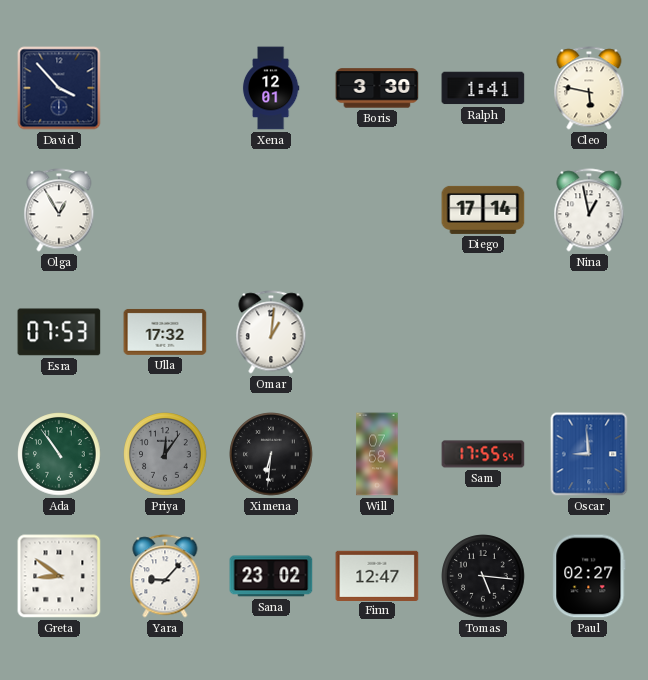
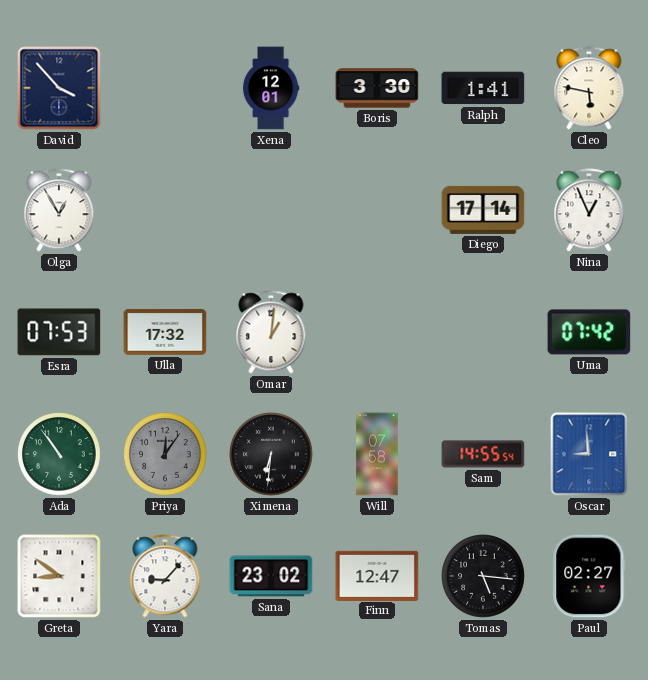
Nina: 12:58 -> 12:56 (589, 210)
Uma: none -> 07:42 (589, 332)
Sam: 17:55 -> 14:55 (483, 454)
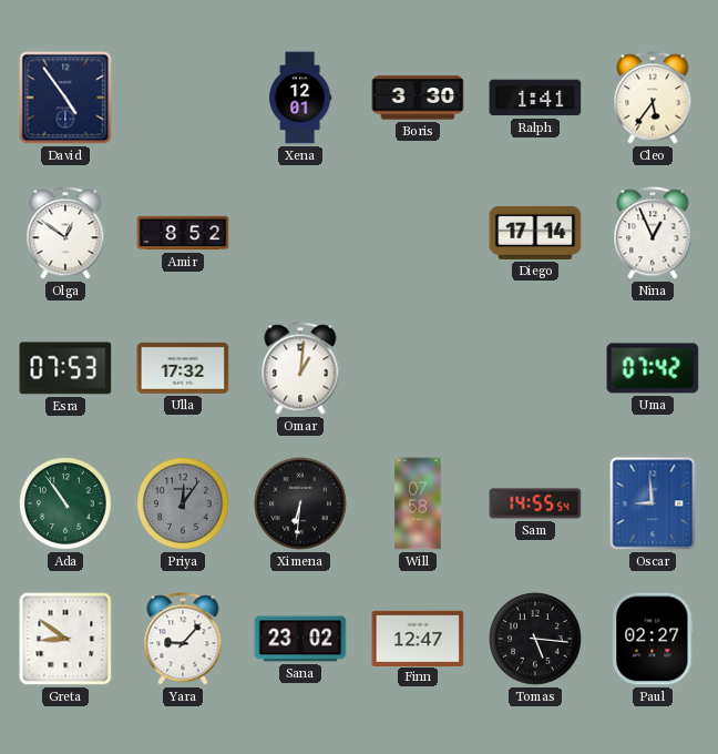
David: 3:53 -> 4:54 (65, 98)
Cleo: 5:47 -> 5:36 (653, 98)
Olga: 12:55 -> 12:51 (65, 233)
Amir: none -> 8:52 (183, 233)
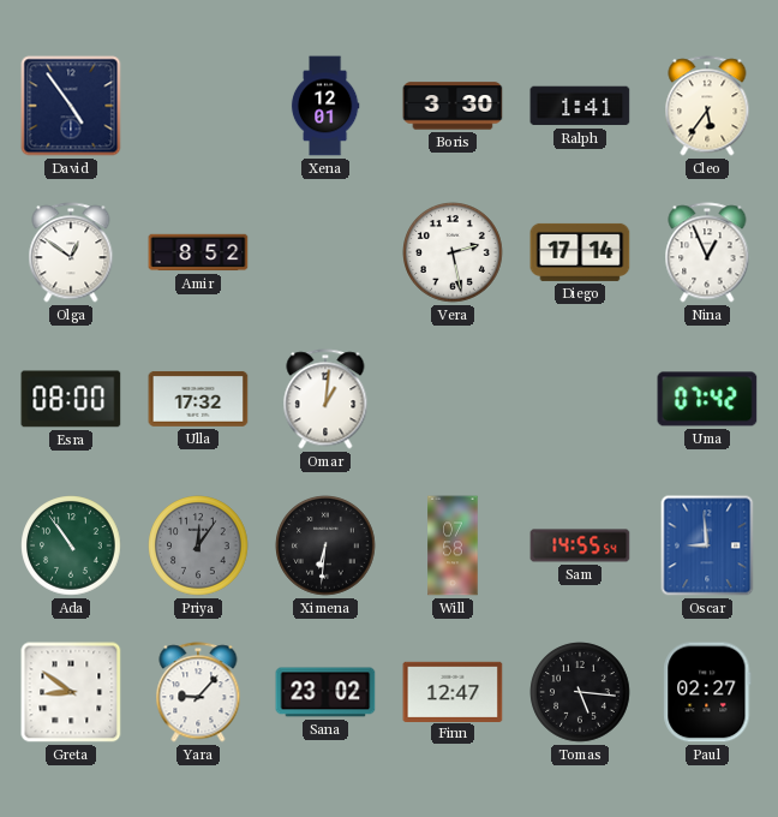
Vera: none -> 2:28 (453, 252)
Esra: 07:53 -> 08:00 (71, 399)
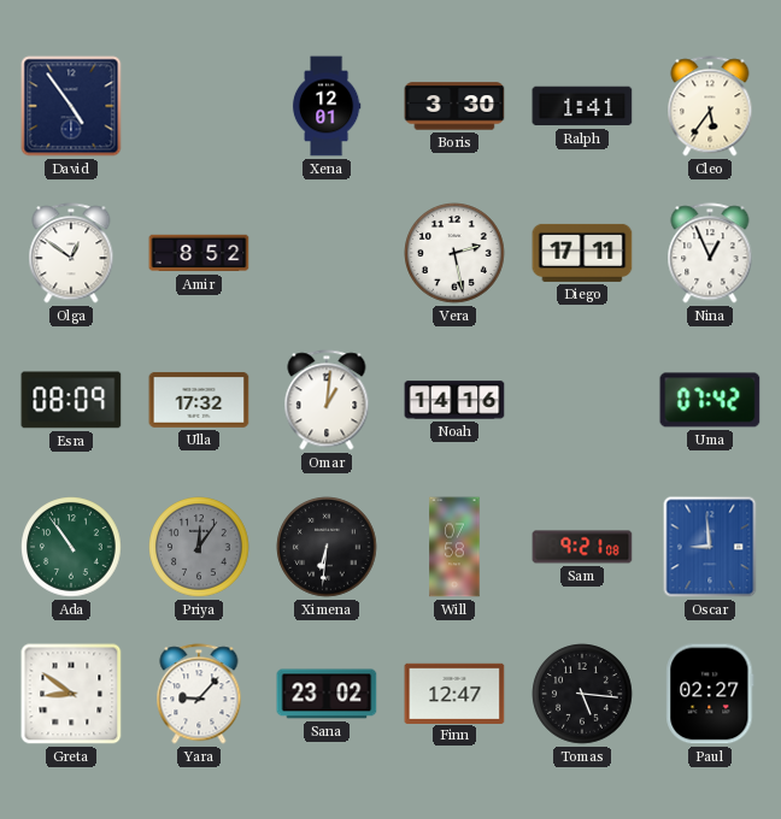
Diego: 17:14 -> 17:11 (582, 253)
Esra: 08:00 -> 08:09 (71, 400)
Noah: none -> 14:16 (454, 400)
Sam: 14:55 -> 9:21 (582, 547)
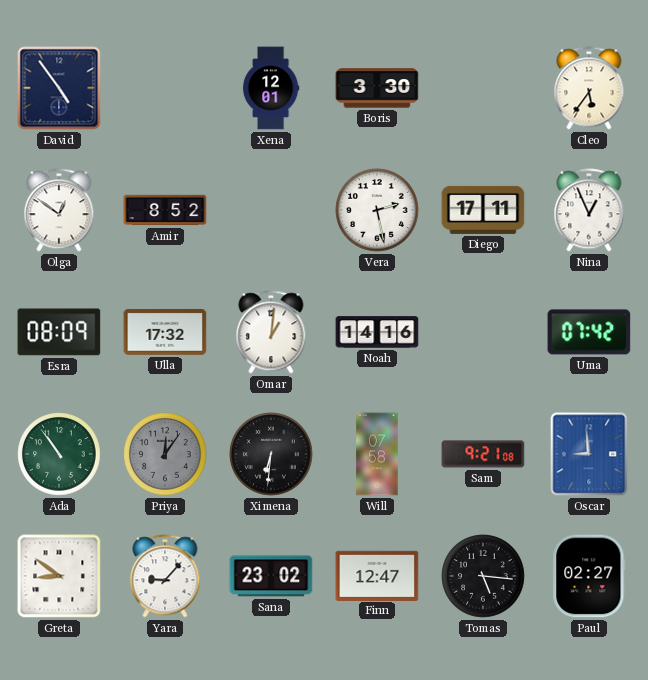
Ralph: 1:41 -> none (582, 106)
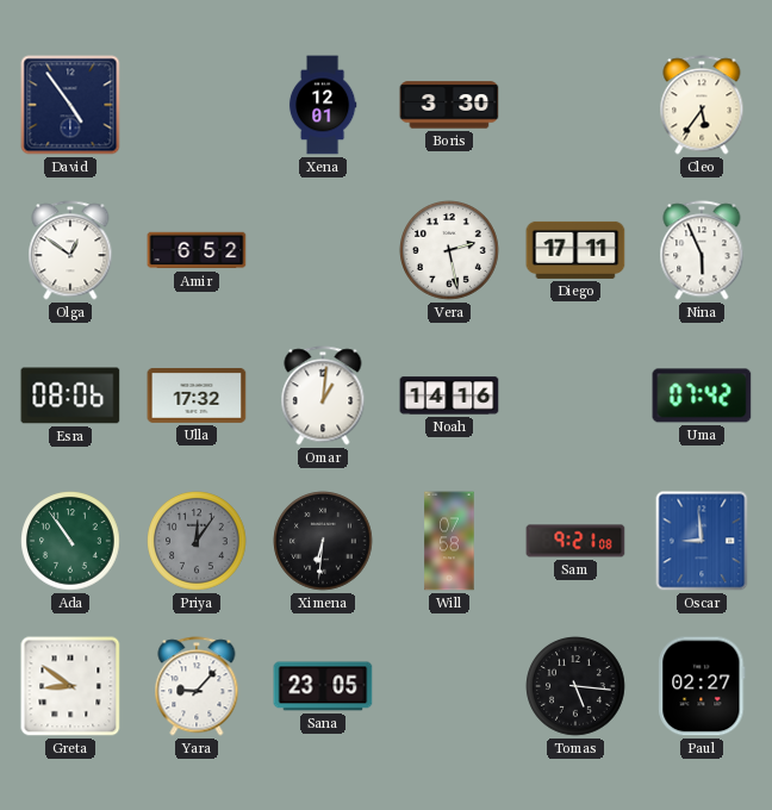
Amir: 8:52 -> 6:52 (197, 250)
Nina: 12:56 -> 5:56 (702, 250)
Esra: 08:09 -> 08:06 (70, 395)
Sana: 23:02 -> 23:05 (323, 686)
Finn: 12:47 -> none (377, 575)
